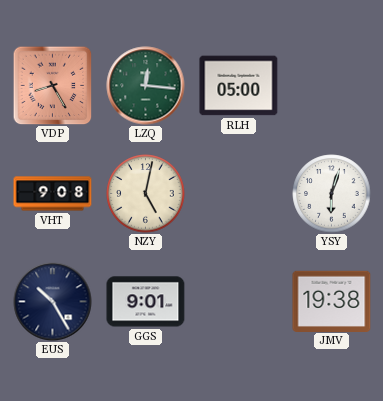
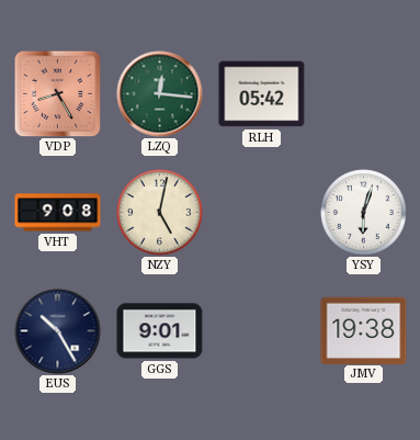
RLH: 05:00 -> 05:42 (262, 94)
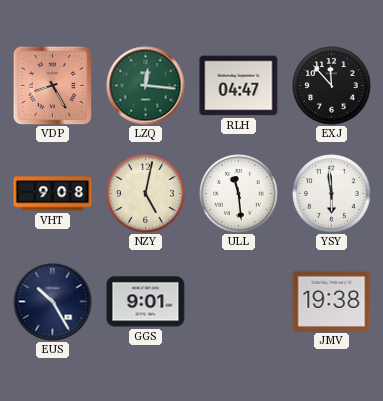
RLH: 05:42 -> 04:47 (239, 86)
EXJ: none -> 11:53 (332, 86)
ULL: none -> 11:29 (239, 194)
YSY: 6:03 -> 5:59 (332, 194)
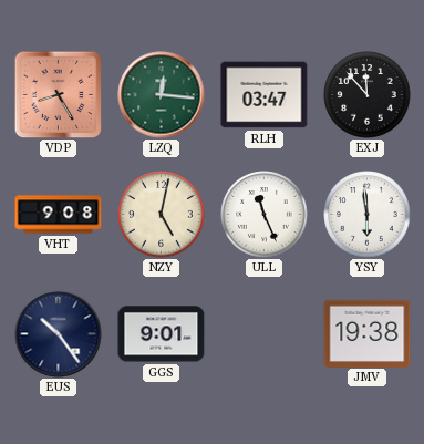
RLH: 04:47 -> 03:47 (265, 95)
ULL: 11:29 -> 11:26 (265, 215)
EUS: 10:25 -> 10:24 (59, 334)
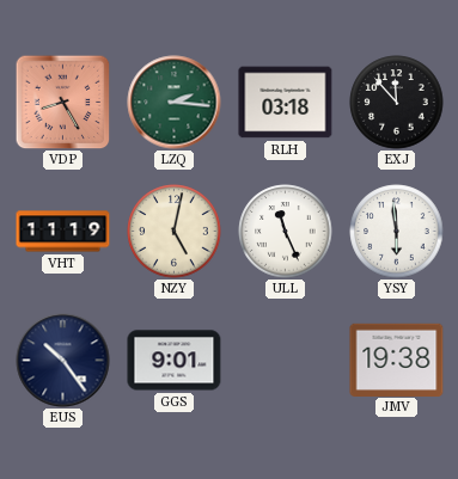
LZQ: 12:16 -> 2:16 (175, 103)
RLH: 03:47 -> 03:18 (286, 103)
VHT: 9:08 -> 11:19 (63, 232)
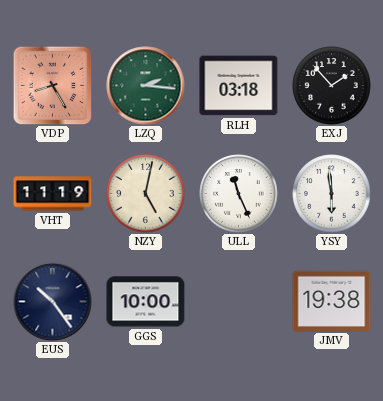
EXJ: 11:53 -> 1:53 (332, 86)
GGS: 9:01 -> 10:00 (146, 302)
